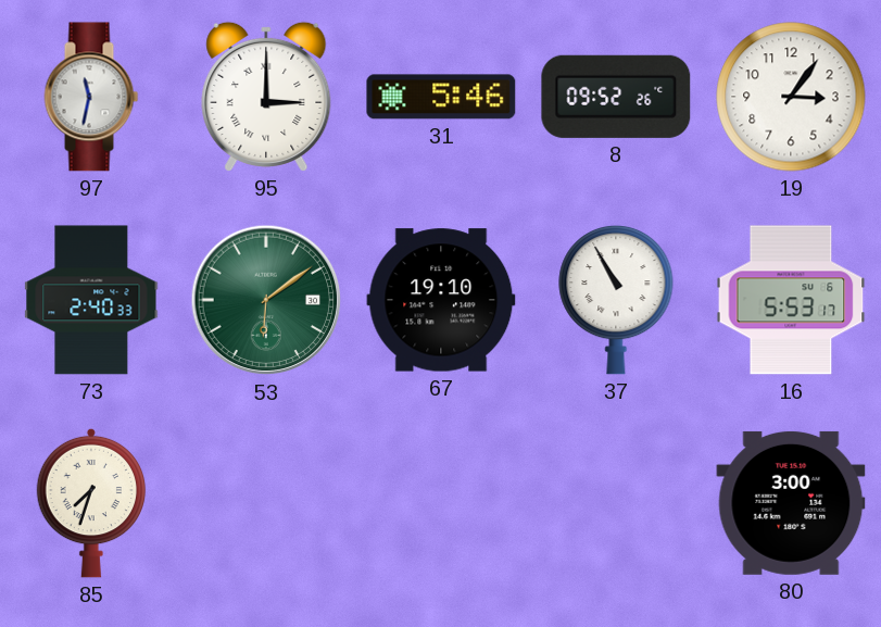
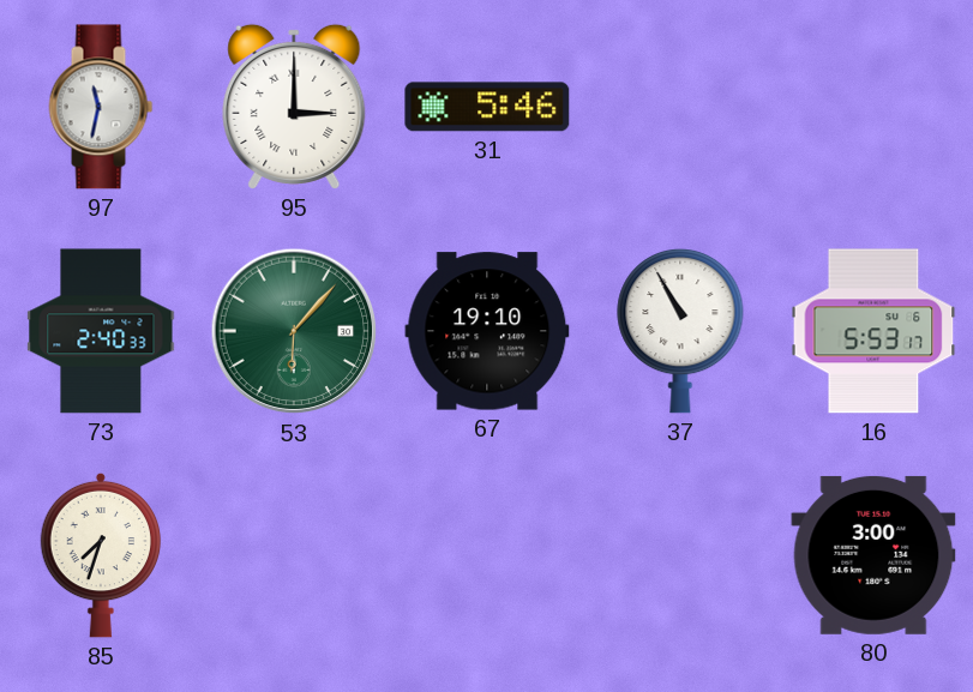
8: 09:52 -> none (616, 97)
19: 3:06 -> none (791, 97)
53: 6:09 -> 6:07 (294, 331)
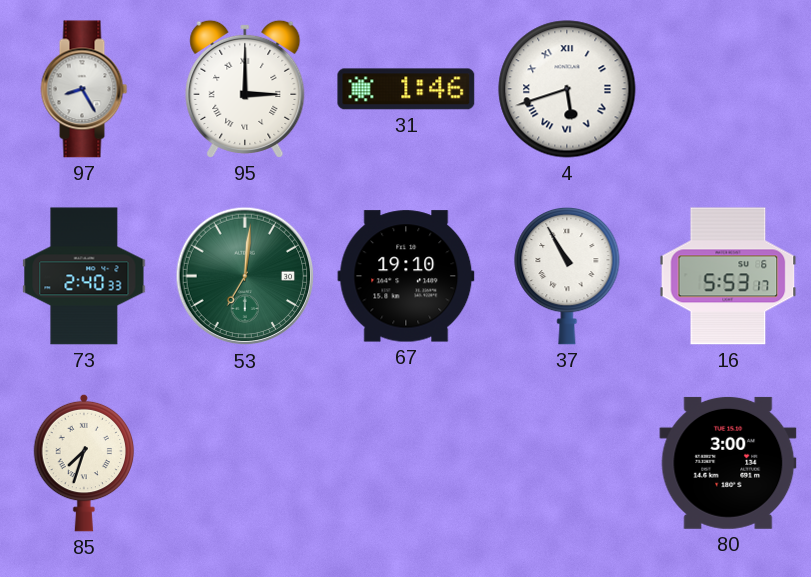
97: 11:32 -> 8:25 (84, 89)
31: 5:46 -> 1:46 (406, 89)
4: none -> 5:42 (567, 89)
53: 6:07 -> 7:01 (245, 276)
